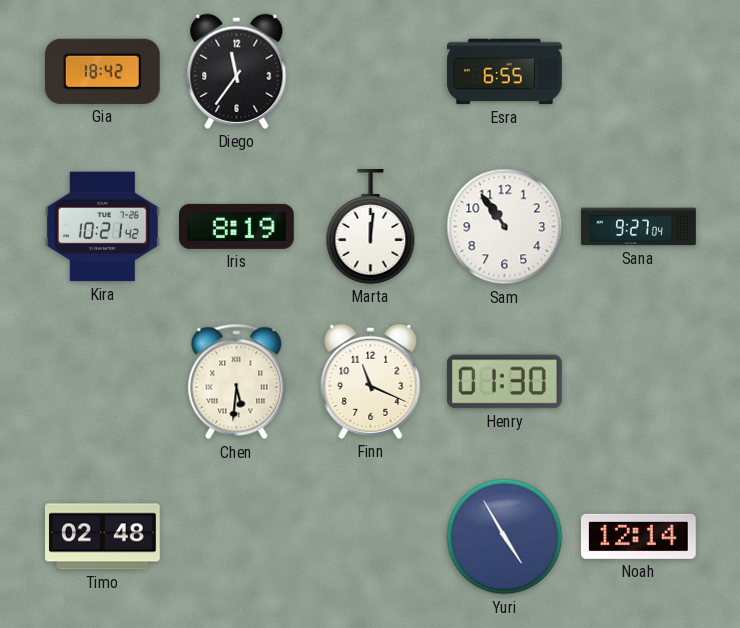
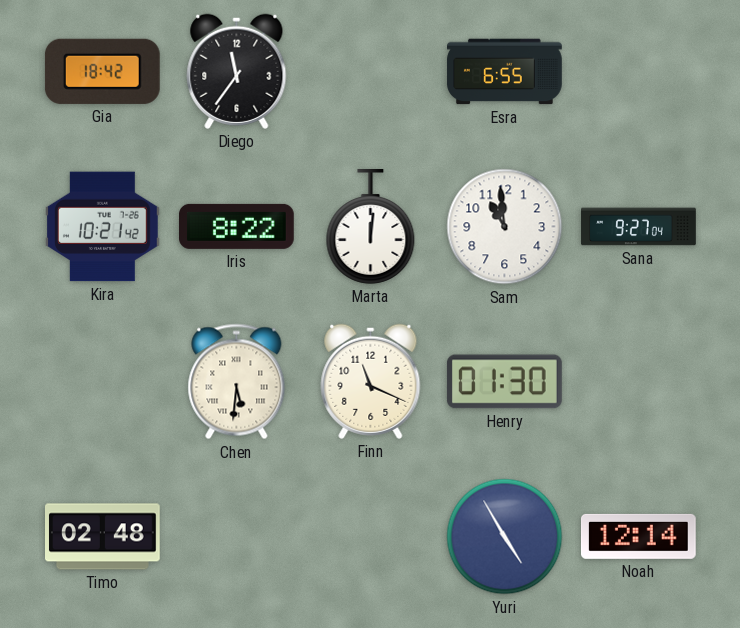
Iris: 8:19 -> 8:22 (237, 226)
Sam: 10:54 -> 10:59 (505, 227)
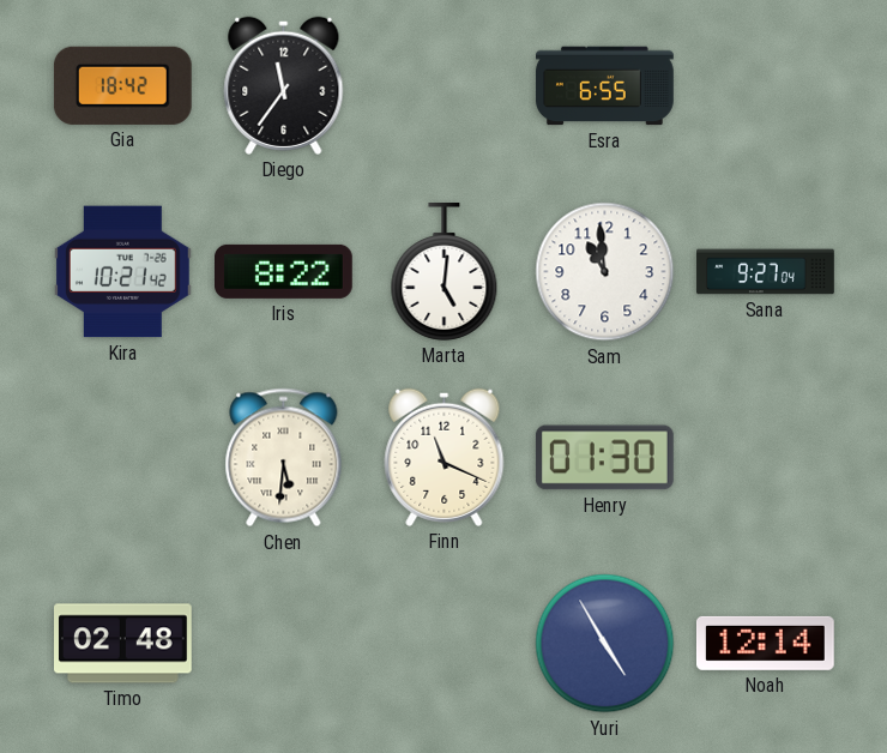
Marta: 12:01 -> 5:01 (445, 272)
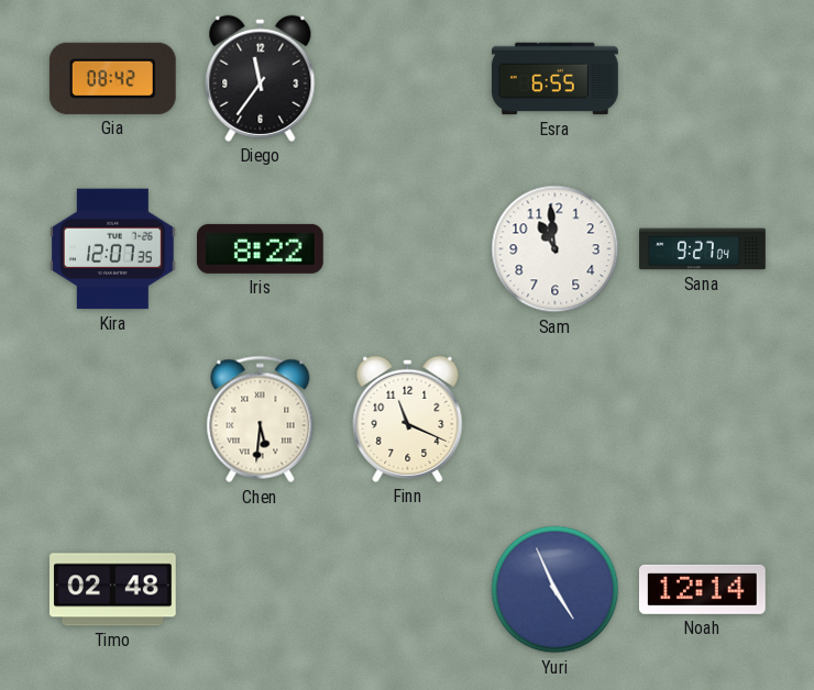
Gia: 18:42 -> 08:42 (112, 78)
Kira: 10:21 -> 12:07 (113, 249)
Marta: 5:01 -> none (445, 272)
Henry: 01:30 -> none (604, 458)
Yuri: 4:55 -> 4:56 (555, 590)
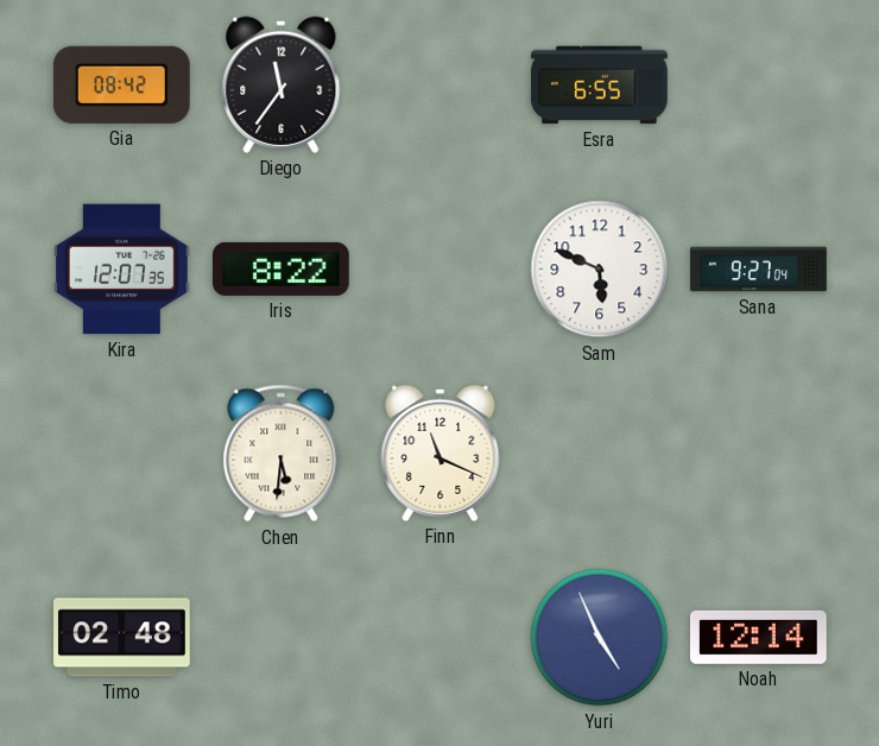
Sam: 10:59 -> 5:49 (600, 270)
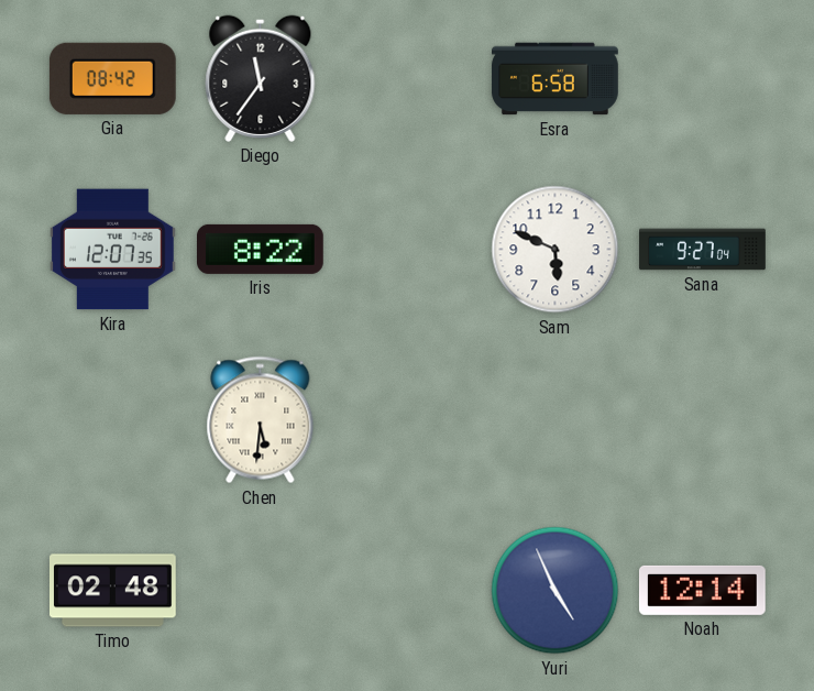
Esra: 6:55 -> 6:58 (555, 79)
Finn: 11:19 -> none (441, 453)
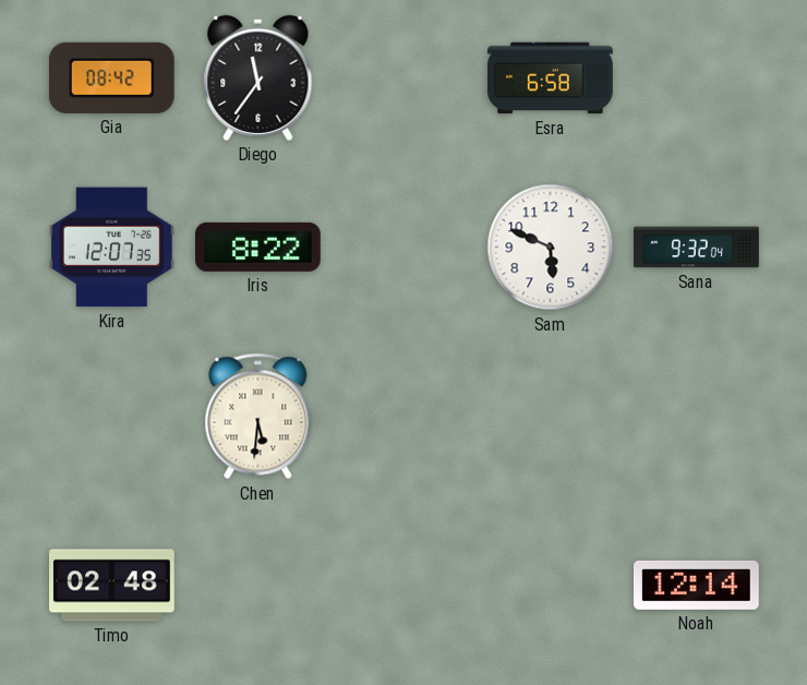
Sana: 9:27 -> 9:32 (697, 248)
Yuri: 4:56 -> none (555, 591)
